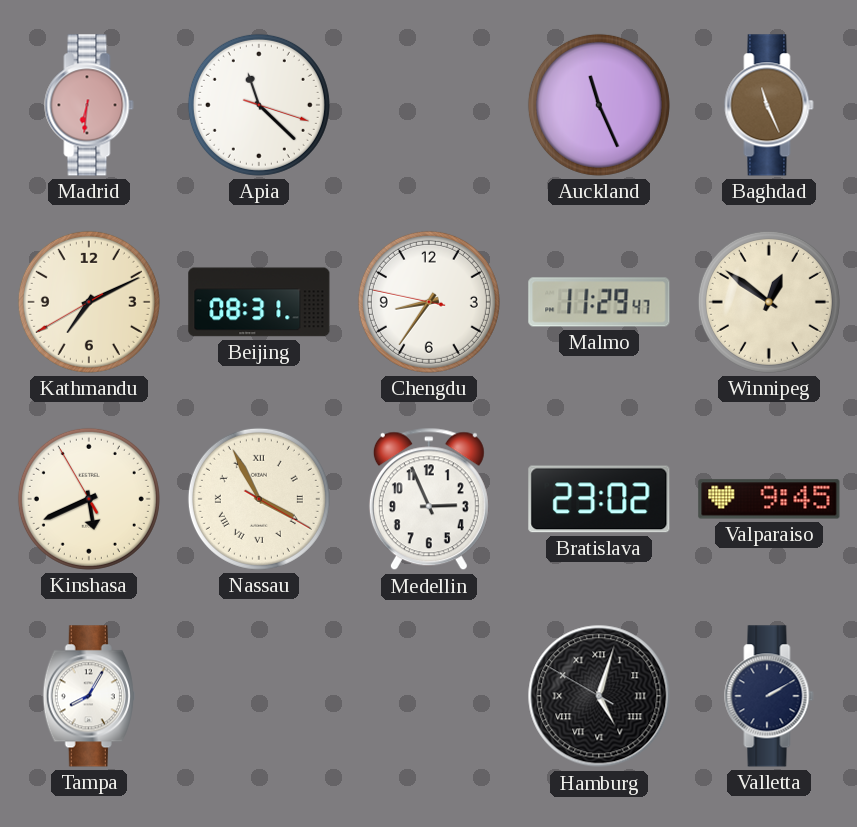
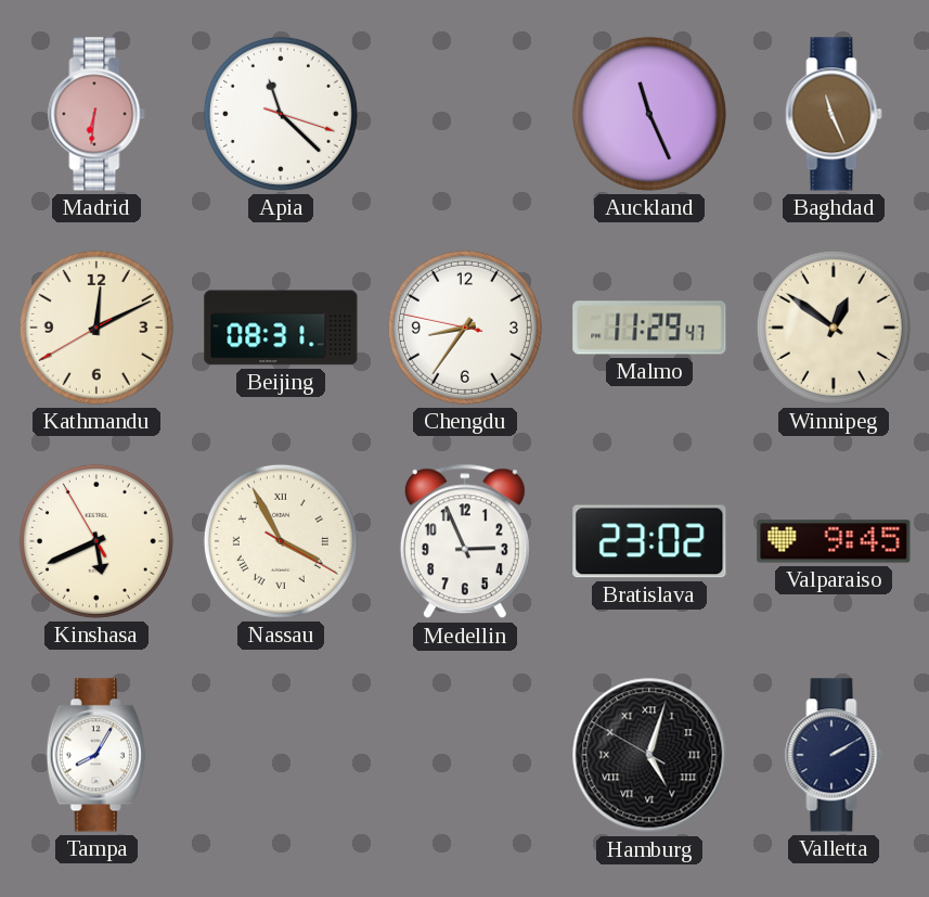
Kathmandu: 7:10 -> 12:10 (96, 328)
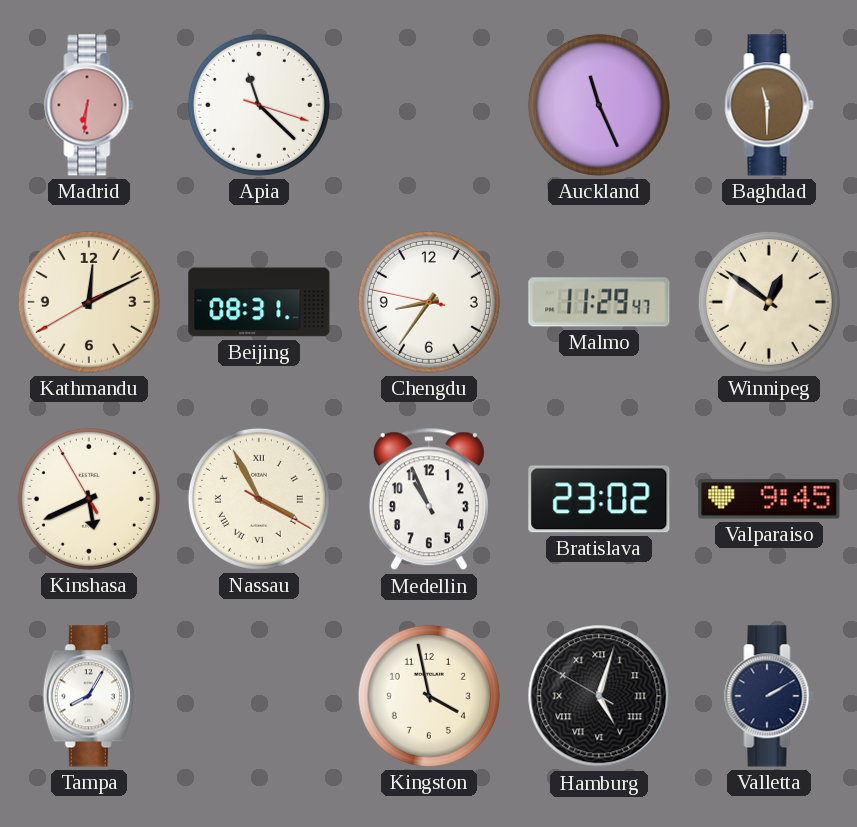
Baghdad: 11:26 -> 11:30 (769, 105)
Medellin: 2:56 -> 10:56 (429, 499)
Kingston: none -> 3:58 (429, 696)
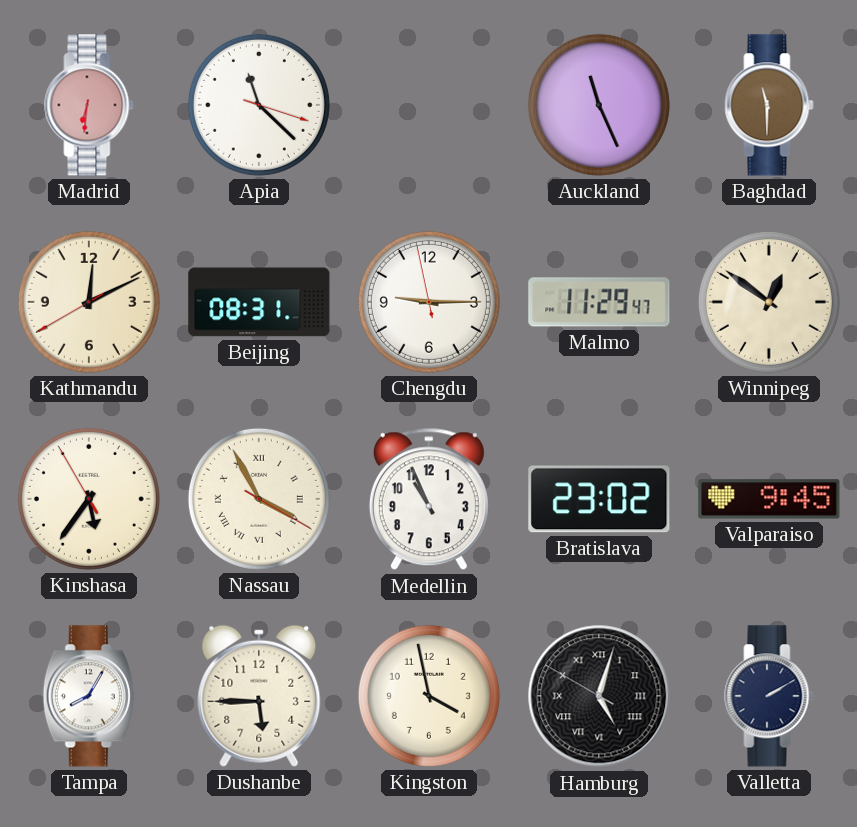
Chengdu: 8:35 -> 9:14 (429, 302)
Kinshasa: 5:40 -> 5:35 (89, 499)
Dushanbe: none -> 5:45 (259, 696)
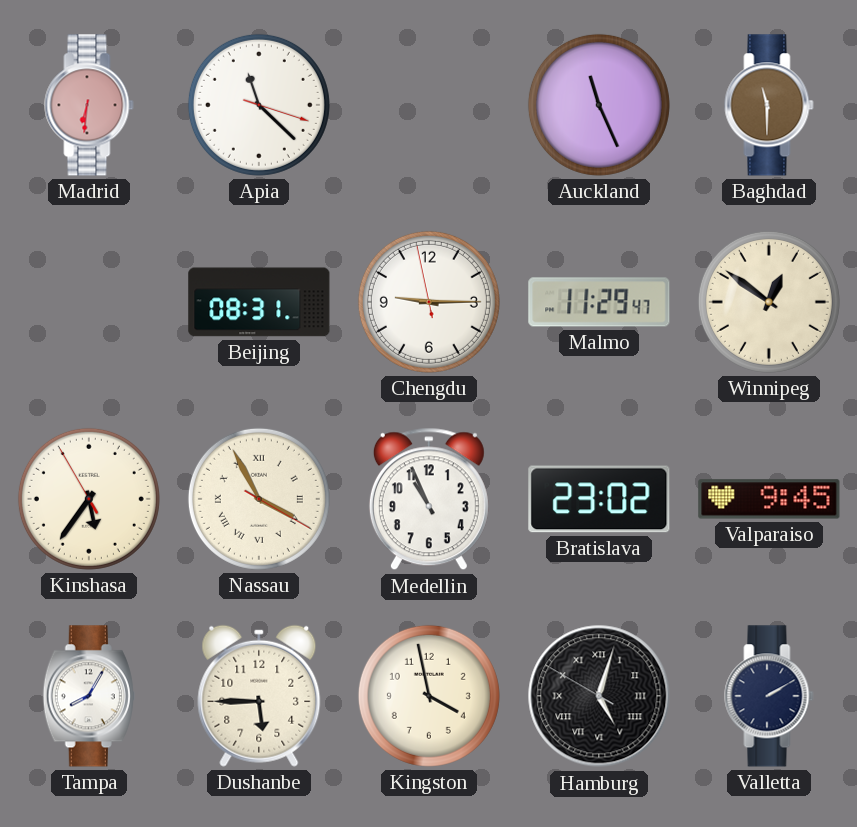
Kathmandu: 12:10 -> none (89, 302)
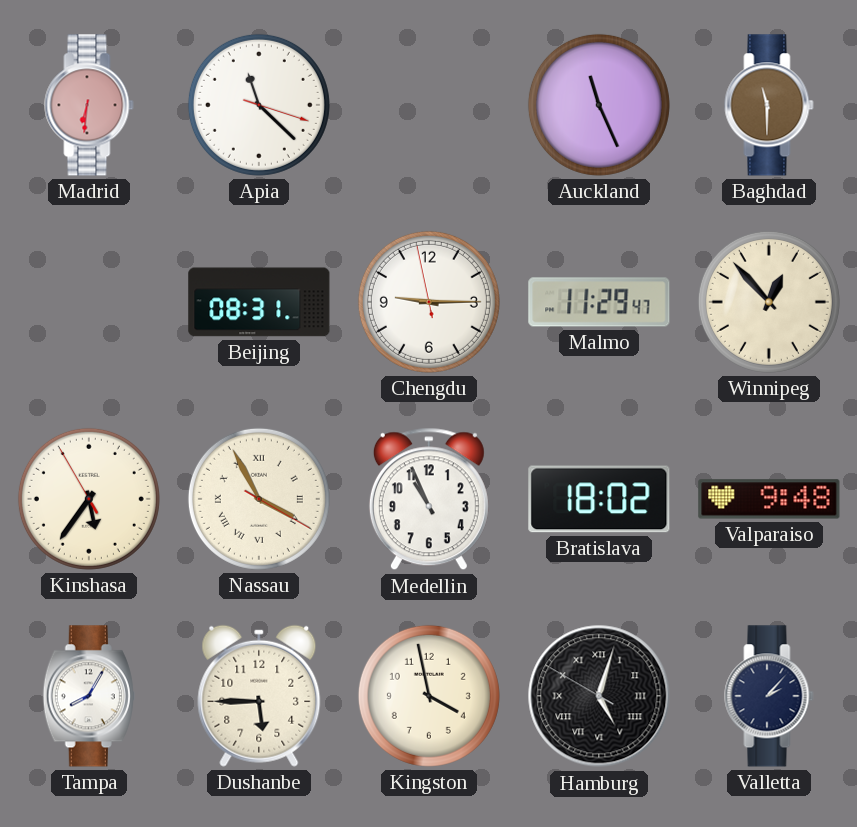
Winnipeg: 12:51 -> 12:53 (769, 302)
Bratislava: 23:02 -> 18:02 (599, 499)
Valparaiso: 9:45 -> 9:48 (769, 499)
Valletta: 2:10 -> 2:07 (769, 696)
